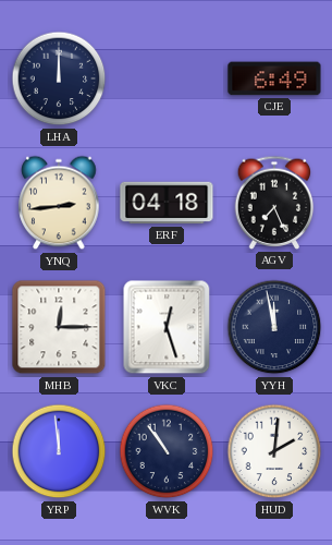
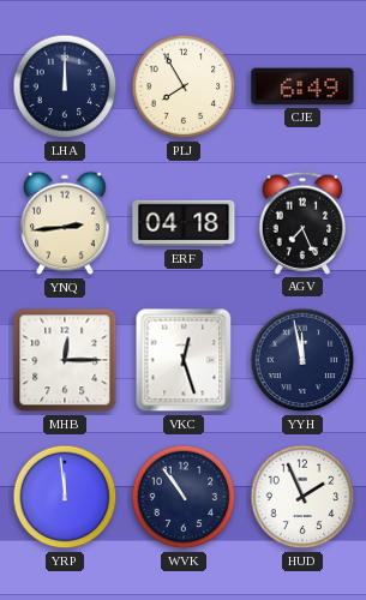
PLJ: none -> 7:55 (184, 86)
HUD: 2:01 -> 1:56 (302, 497)
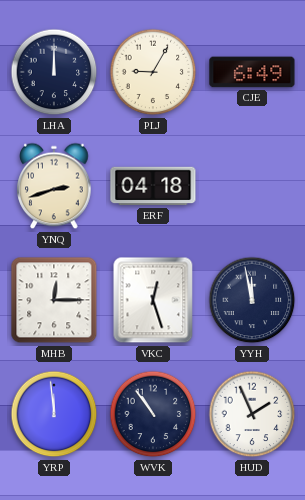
PLJ: 7:55 -> 9:05 (153, 72)
YNQ: 2:44 -> 2:42 (54, 186)
AGV: 7:26 -> none (302, 223)
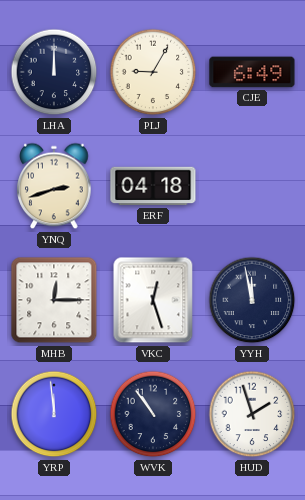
HUD: 1:56 -> 1:57 (252, 414)
